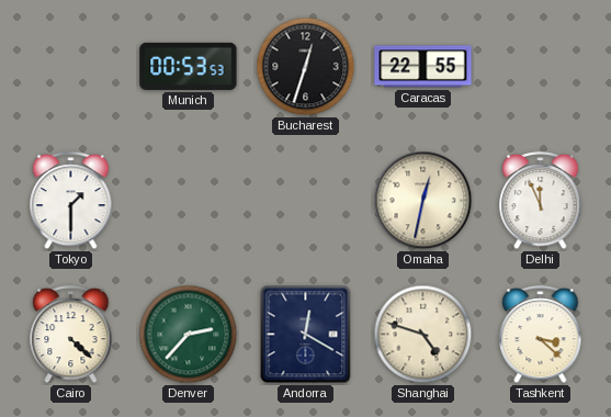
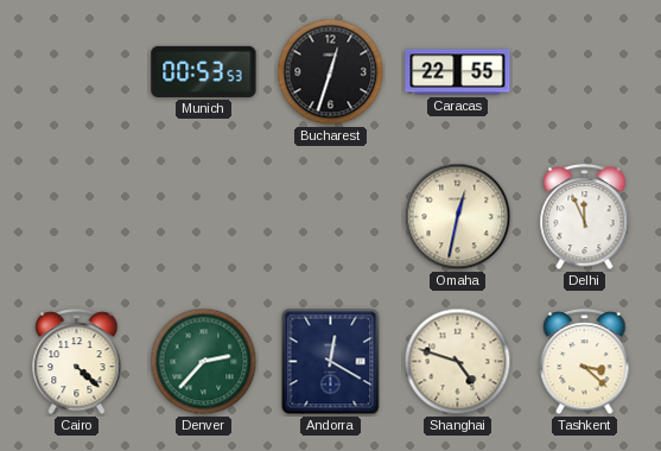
Tokyo: 1:30 -> none (71, 202)
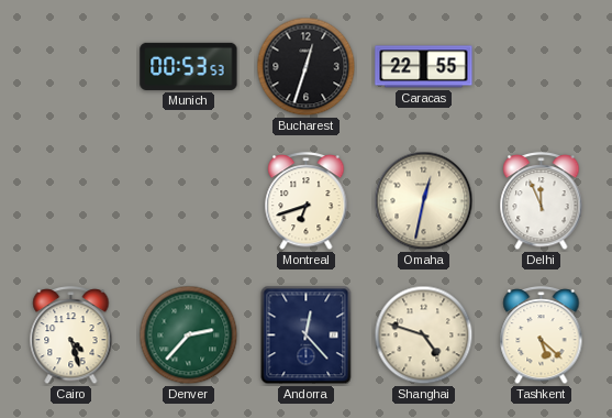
Montreal: none -> 6:42 (307, 202)
Cairo: 4:22 -> 4:27 (71, 337)
Andorra: 12:20 -> 12:23 (307, 335)
Tashkent: 3:22 -> 5:22 (542, 337)
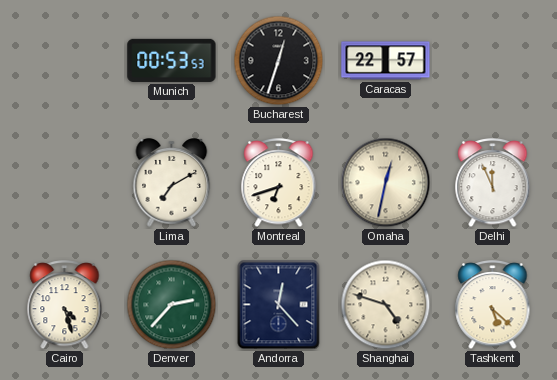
Caracas: 22:55 -> 22:57 (386, 61)
Lima: none -> 7:10 (172, 183)
